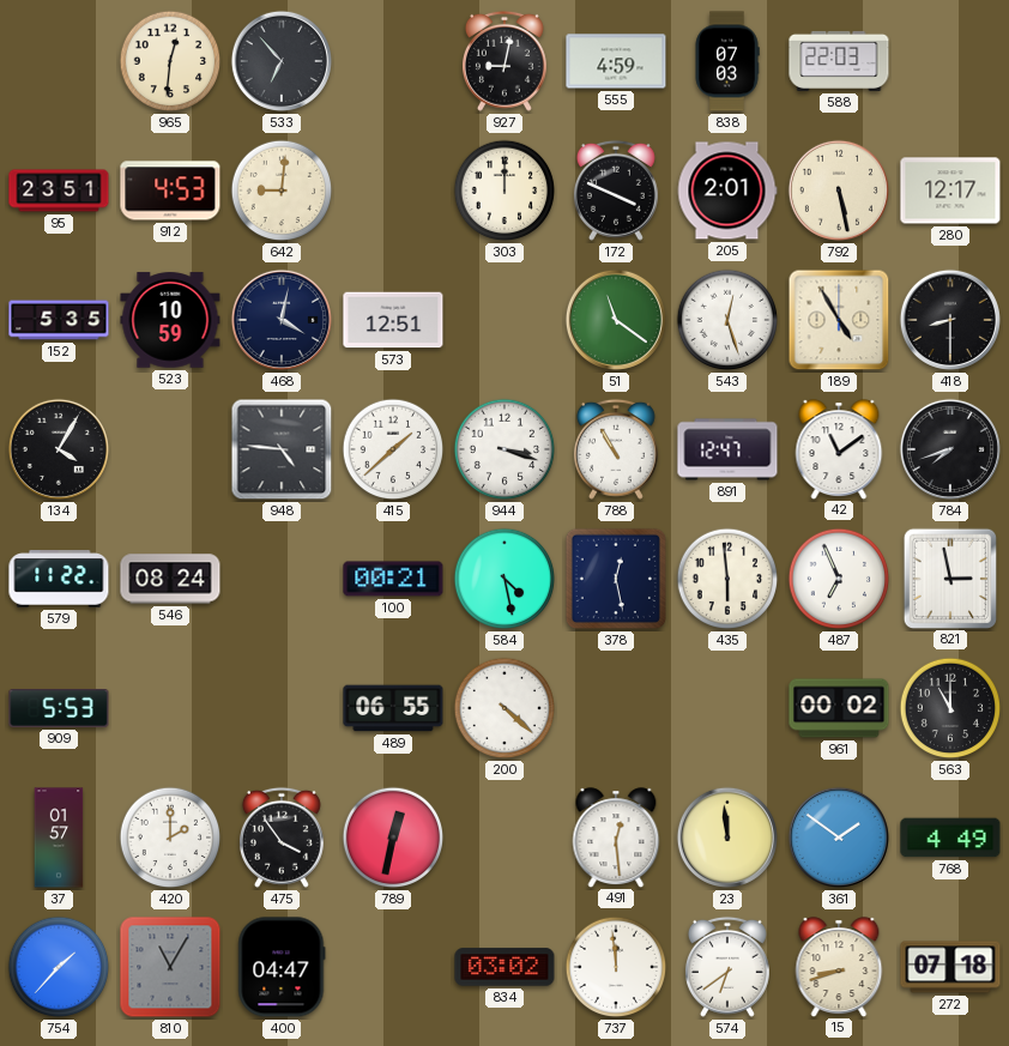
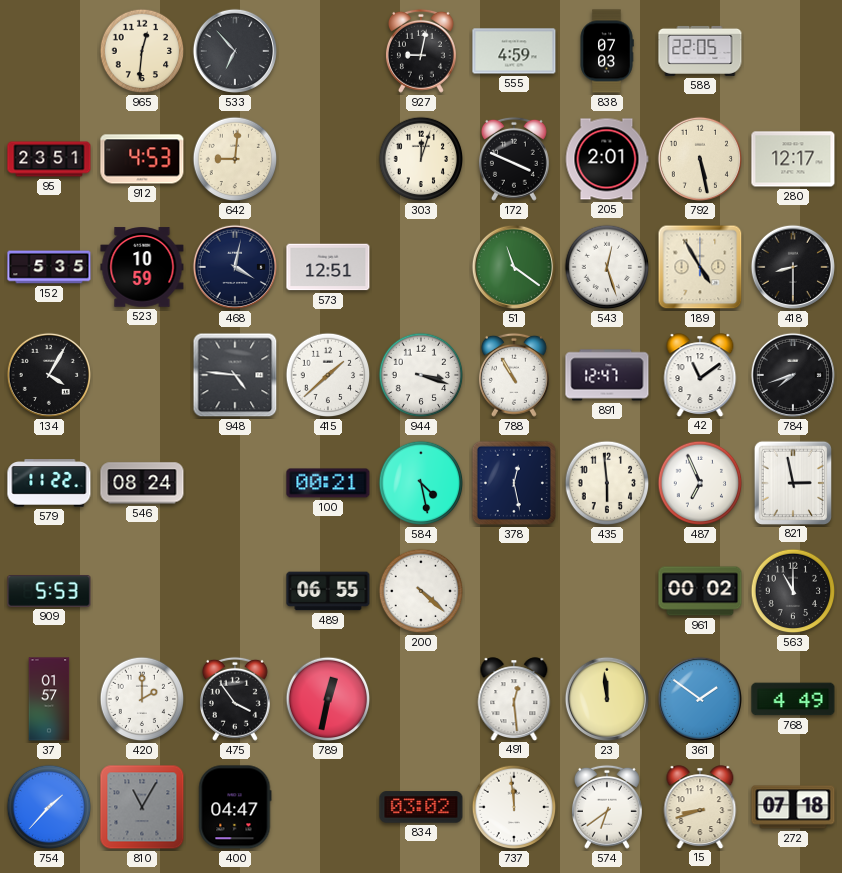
588: 22:03 -> 22:05 (700, 51)
303: 12:00 -> 12:03 (421, 159)
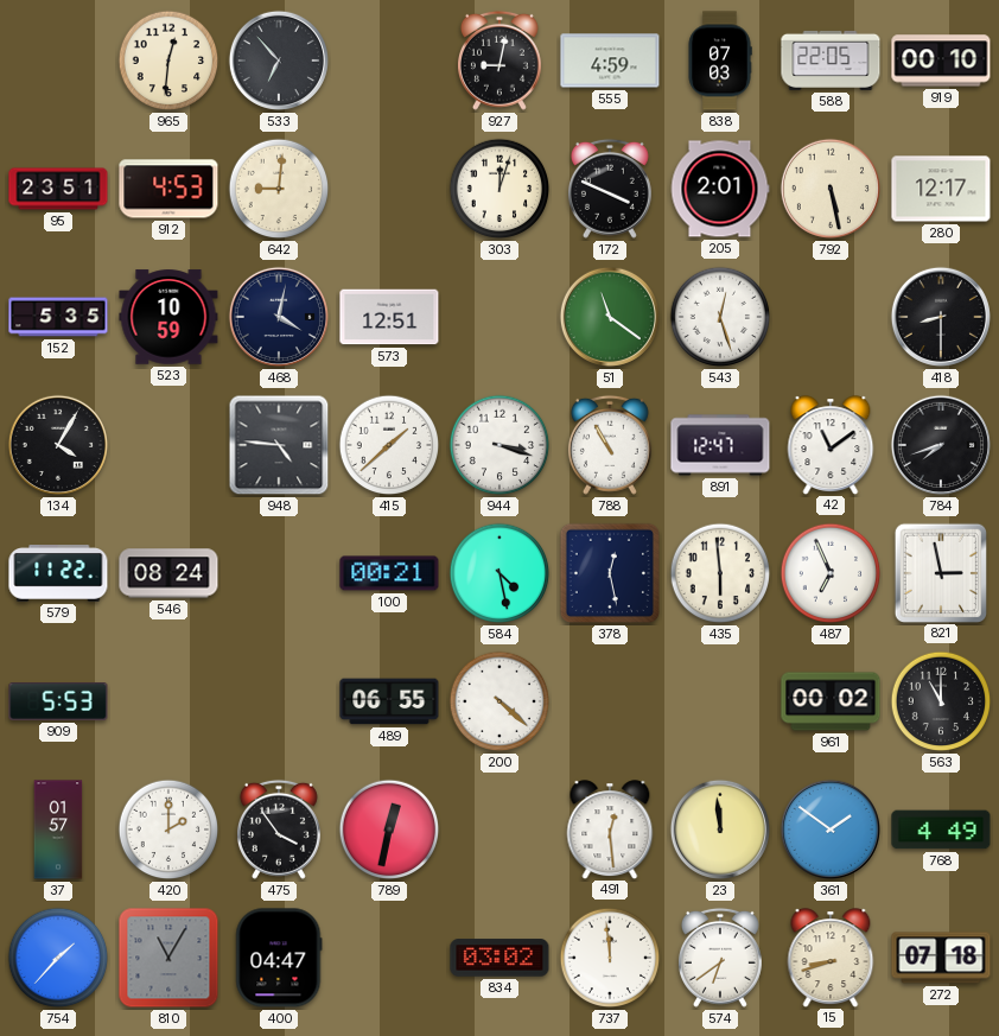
919: none -> 00:10 (941, 61)
189: 4:55 -> none (700, 267)
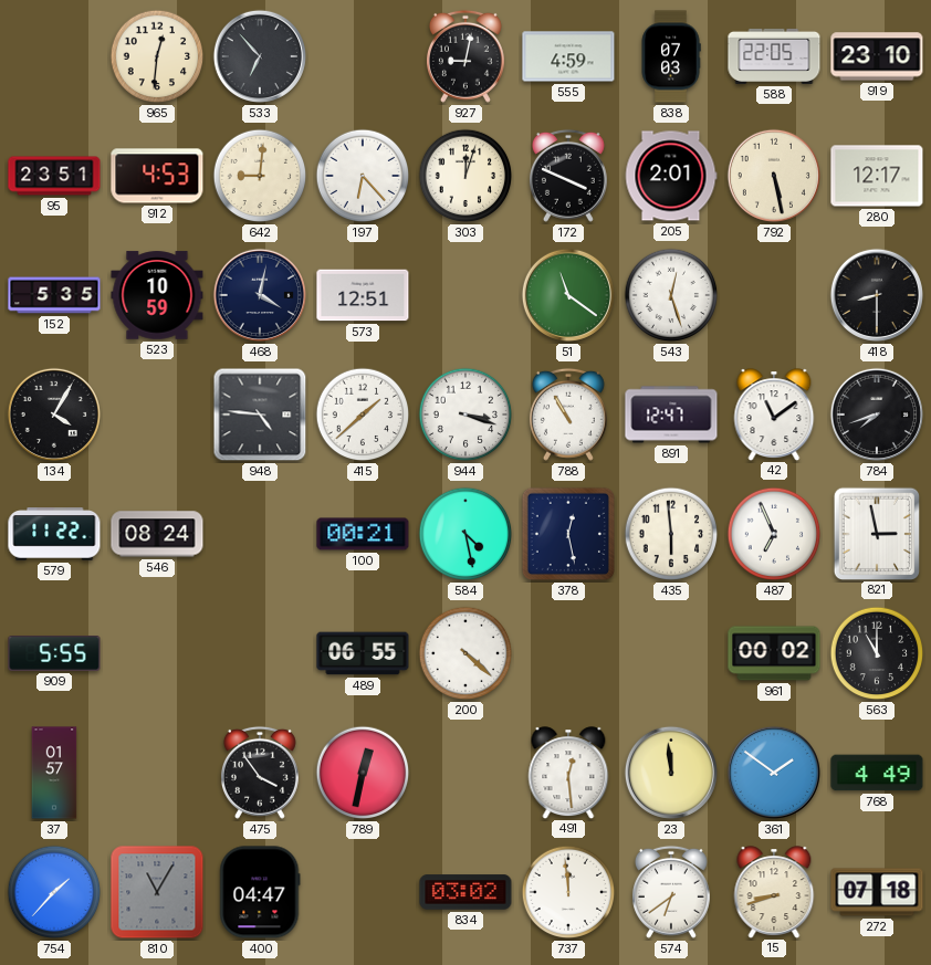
919: 00:10 -> 23:10 (877, 56)
197: none -> 6:23 (363, 176)
909: 5:53 -> 5:55 (54, 654)
420: 2:00 -> none (168, 830)
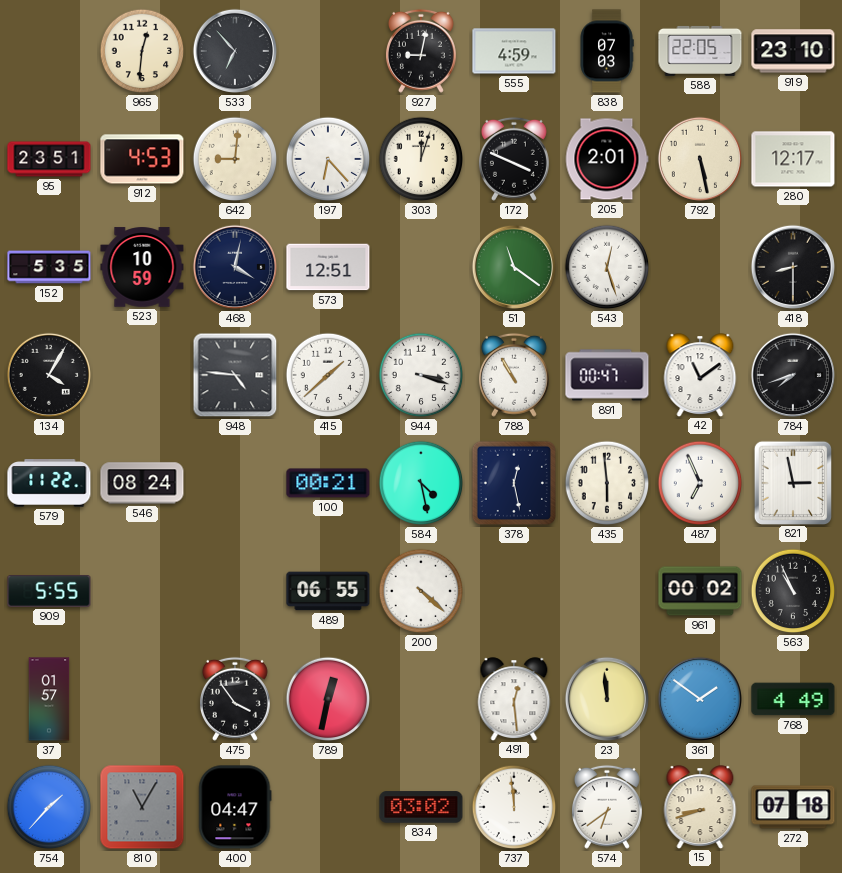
891: 12:47 -> 00:47 (607, 375)
563: 11:00 -> 10:56 (793, 591)
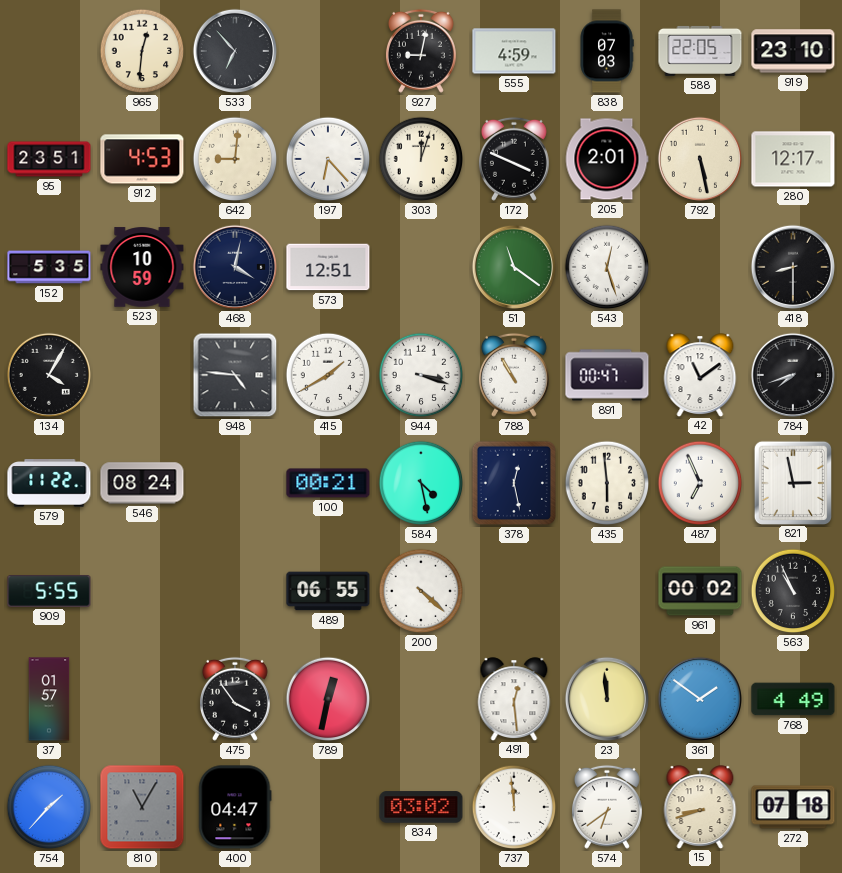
415: 1:38 -> 1:40 (328, 375)
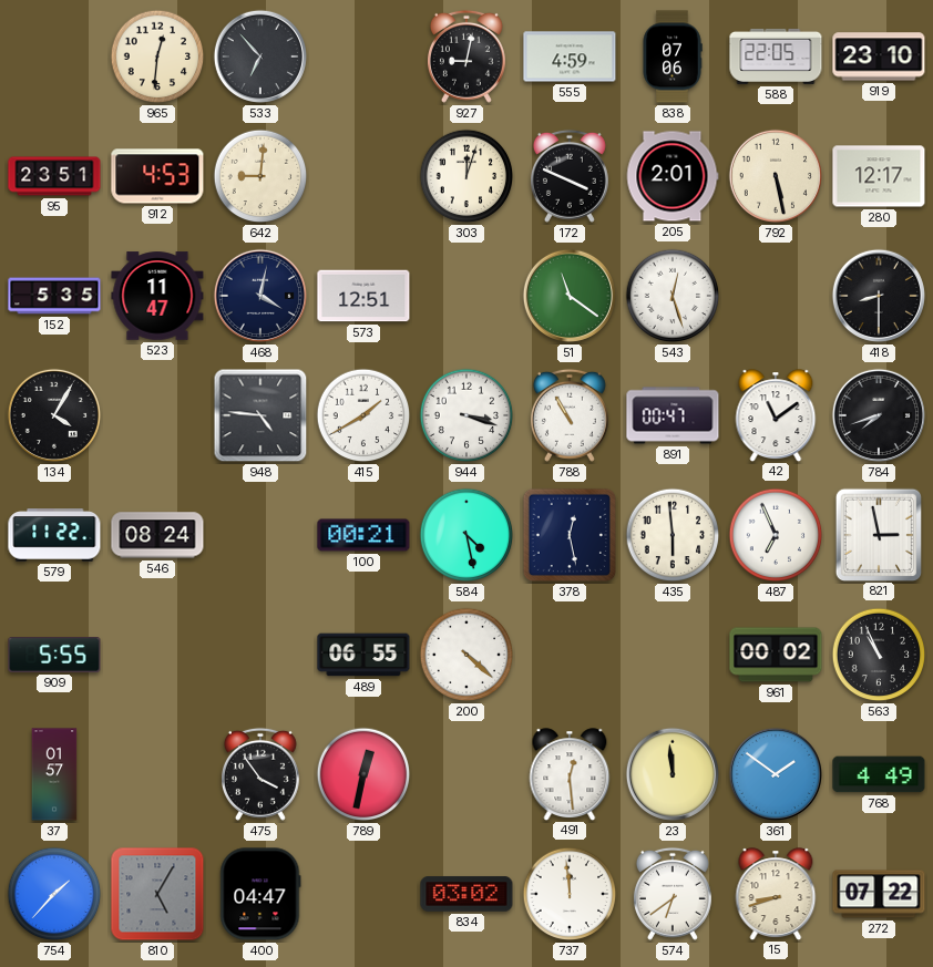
838: 07:03 -> 07:06 (673, 56)
197: 6:23 -> none (328, 159)
523: 10:59 -> 11:47 (157, 296)
810: 11:05 -> 5:05 (157, 894)
272: 07:18 -> 07:22 (879, 894)
